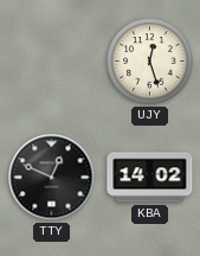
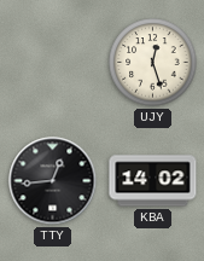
TTY: 12:49 -> 12:44 (53, 181)
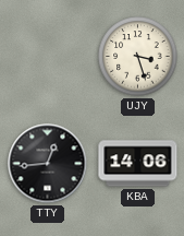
UJY: 12:27 -> 3:27 (138, 57)
KBA: 14:02 -> 14:06 (138, 164)
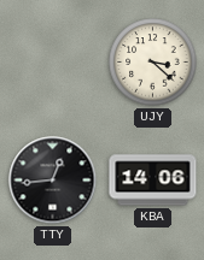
UJY: 3:27 -> 3:22 (153, 63)
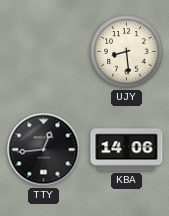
UJY: 3:22 -> 8:29 (127, 52)
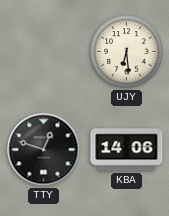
UJY: 8:29 -> 6:29 (127, 52)
TTY: 12:44 -> 12:48 (44, 150)
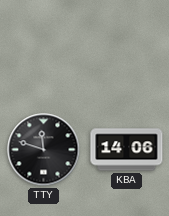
UJY: 6:29 -> none (127, 52)
TTY: 12:48 -> 11:48 (44, 150)
